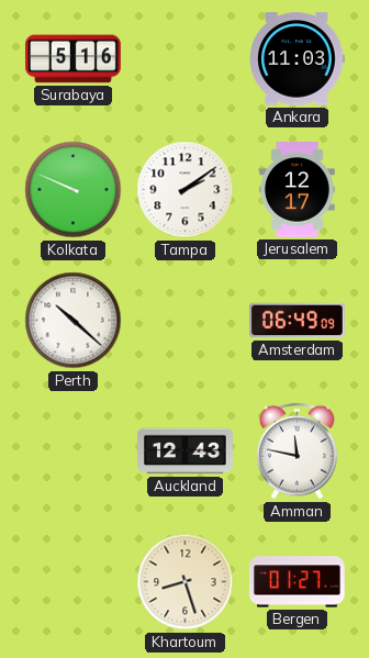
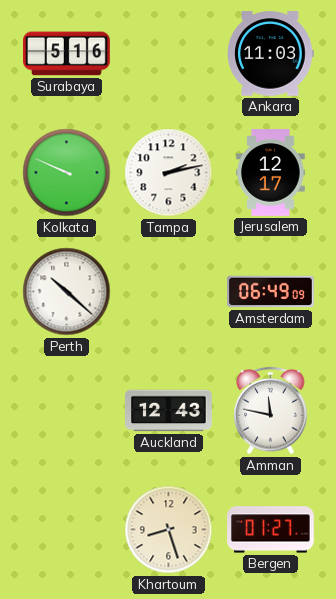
Tampa: 2:09 -> 2:13 (169, 173)
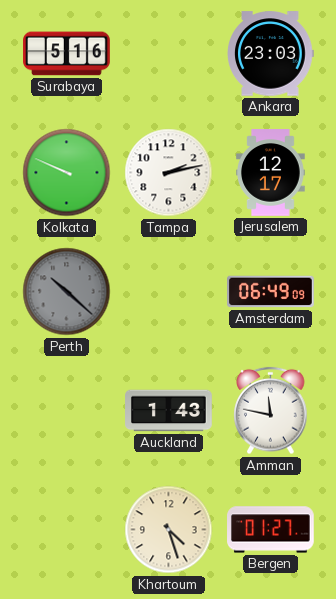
Ankara: 11:03 -> 23:03 (270, 54)
Perth dial: white -> grey (67, 292)
Auckland: 12:43 -> 1:43 (169, 411)
Khartoum: 8:27 -> 4:27 (169, 530)
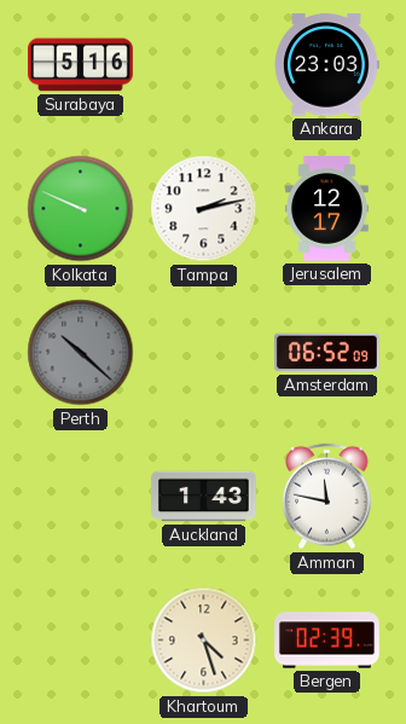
Amsterdam: 06:49 -> 06:52 (327, 353)
Bergen: 01:27 -> 02:39 (327, 641)
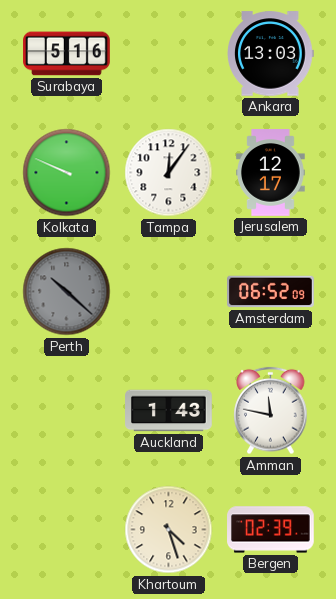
Ankara: 23:03 -> 13:03 (270, 54)
Tampa: 2:13 -> 12:06 (169, 173)
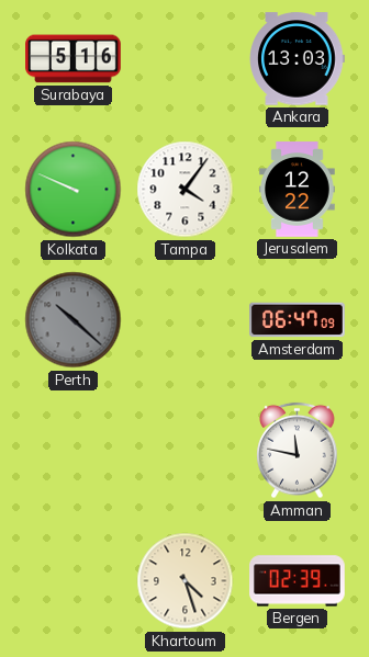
Tampa: 12:06 -> 4:06 (186, 190)
Jerusalem: 12:17 -> 12:22 (298, 190)
Amsterdam: 06:52 -> 06:47 (298, 320)
Auckland: 1:43 -> none (169, 411)
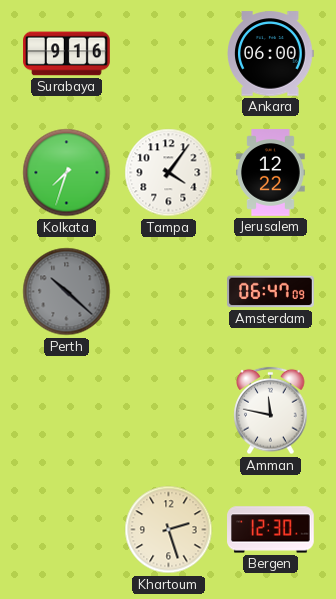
Surabaya: 5:16 -> 9:16 (67, 54)
Ankara: 13:03 -> 06:00 (270, 54)
Kolkata: 9:49 -> 7:33 (67, 173)
Khartoum: 4:27 -> 2:27 (169, 530)
Bergen: 02:39 -> 12:30 (271, 530)
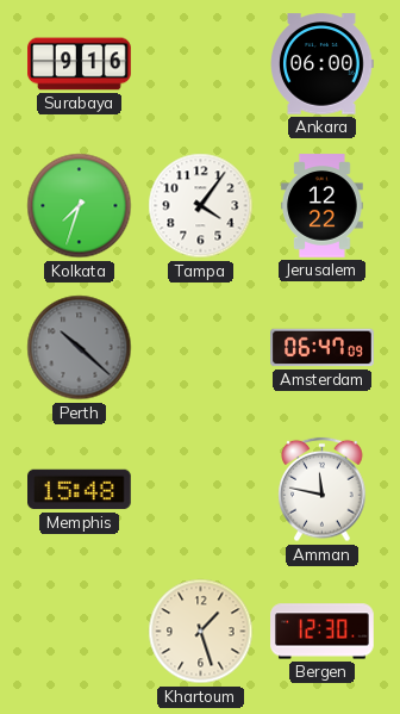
Memphis: none -> 15:48 (80, 490)
Khartoum: 2:27 -> 1:27 (201, 632)
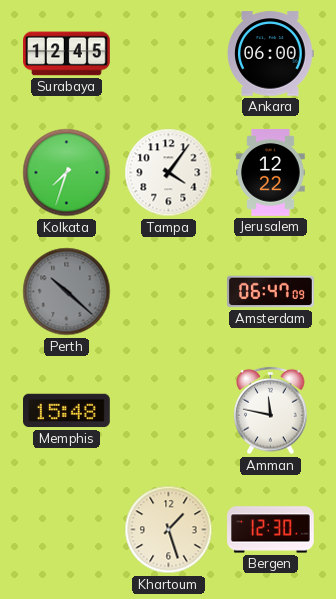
Surabaya: 9:16 -> 12:45 (67, 54)
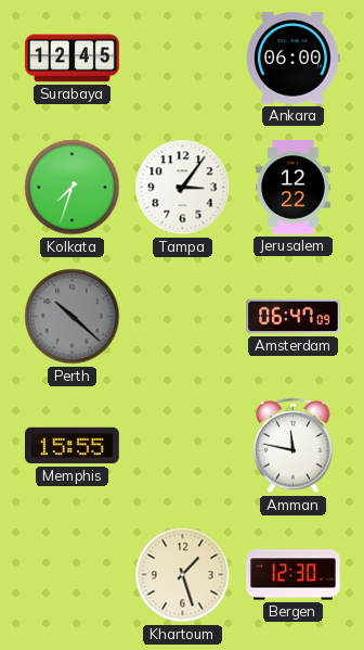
Tampa: 4:06 -> 3:06 (183, 188)
Memphis: 15:48 -> 15:55 (73, 446)
